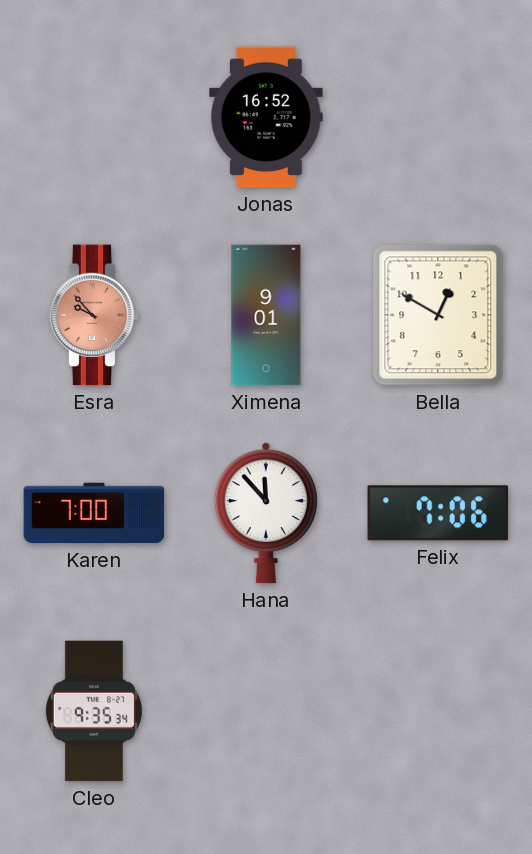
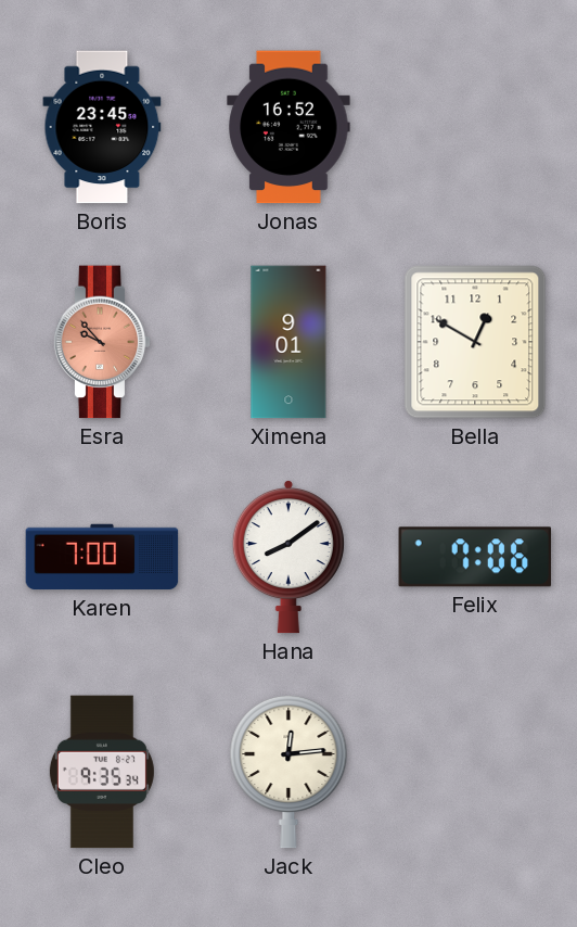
Boris: none -> 23:45 (102, 127)
Hana: 11:53 -> 8:09 (288, 557)
Jack: none -> 12:14 (288, 772)
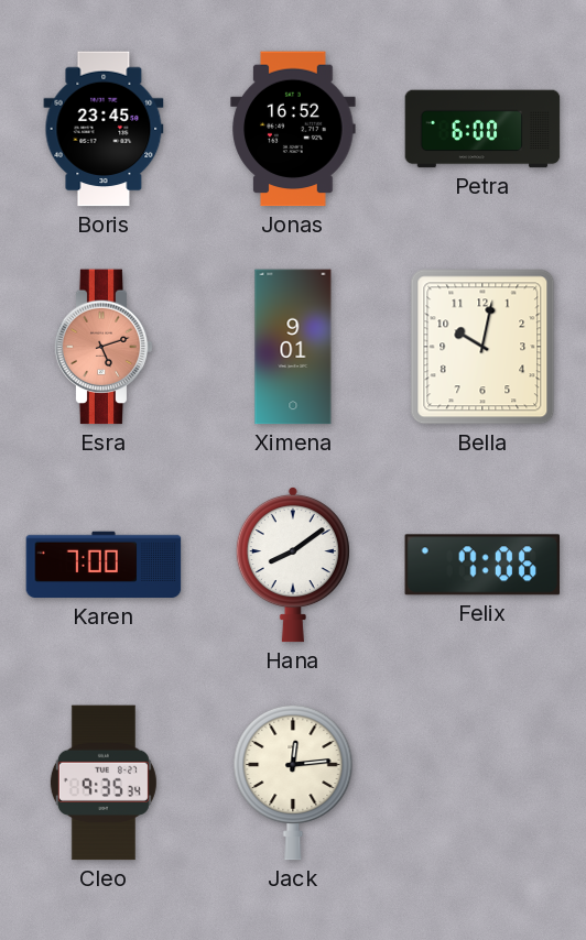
Petra: none -> 6:00 (482, 129)
Esra: 9:53 -> 5:12 (104, 347)
Bella: 12:50 -> 10:02 (482, 347)
